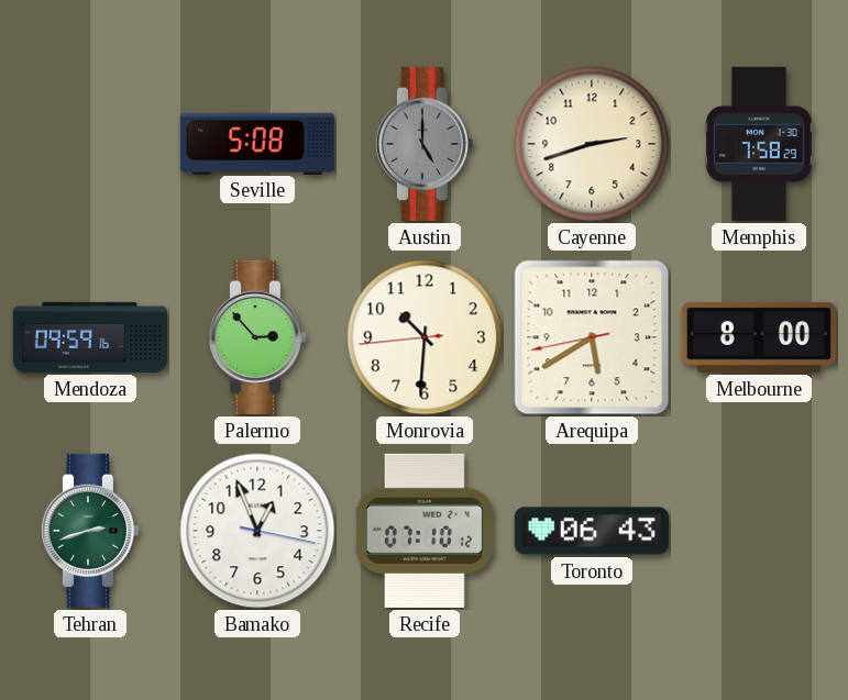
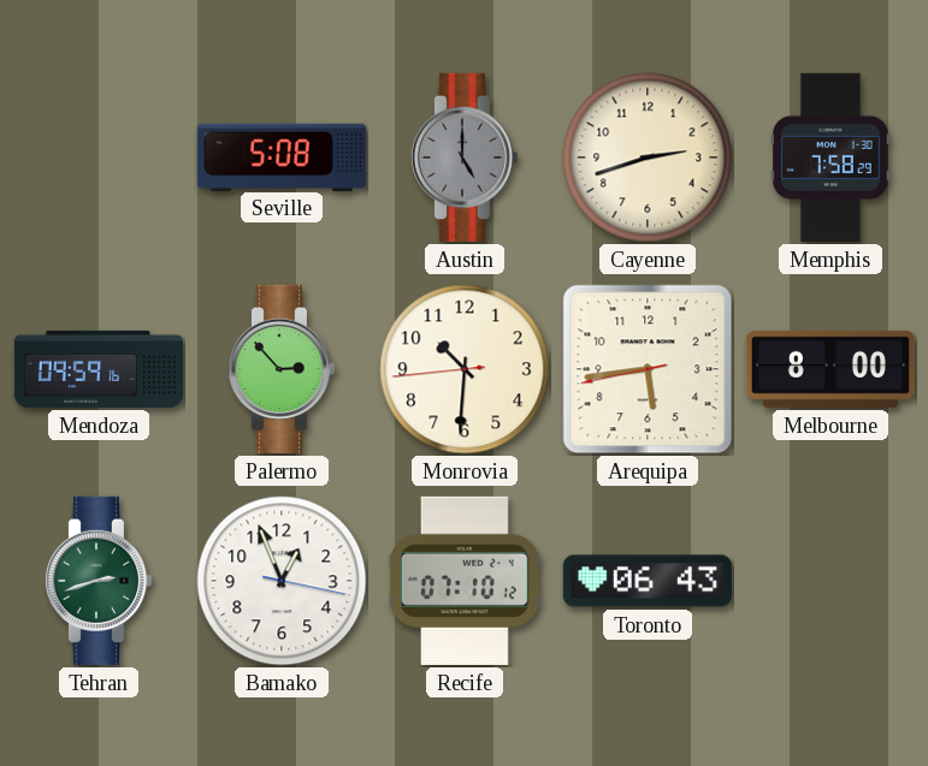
Arequipa: 5:39 -> 5:43 (648, 369)
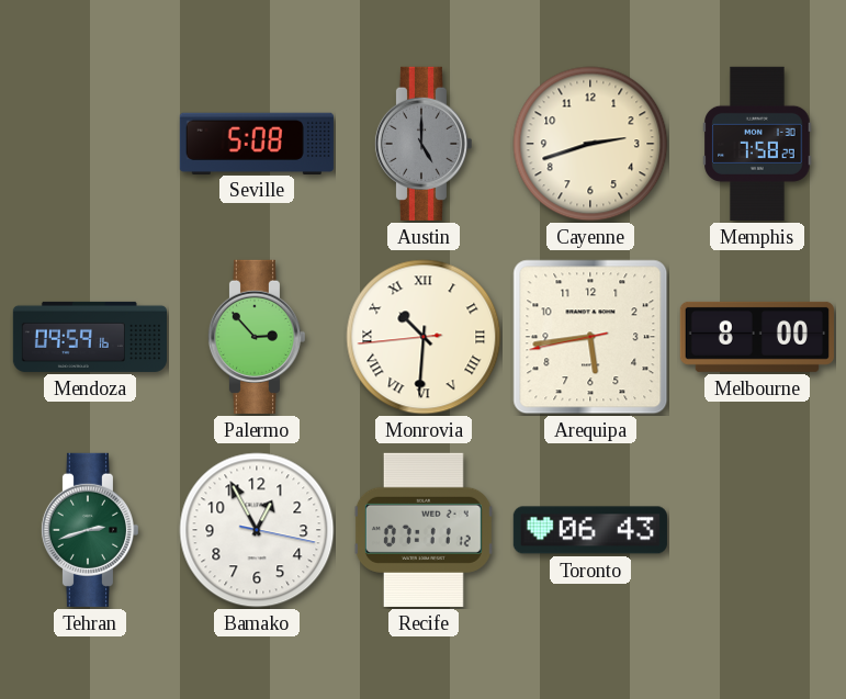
Monrovia numerals: Arabic -> Roman (424, 337)
Bamako: 12:56 -> 12:55 (257, 530)
Recife: 07:10 -> 07:11 (424, 530)
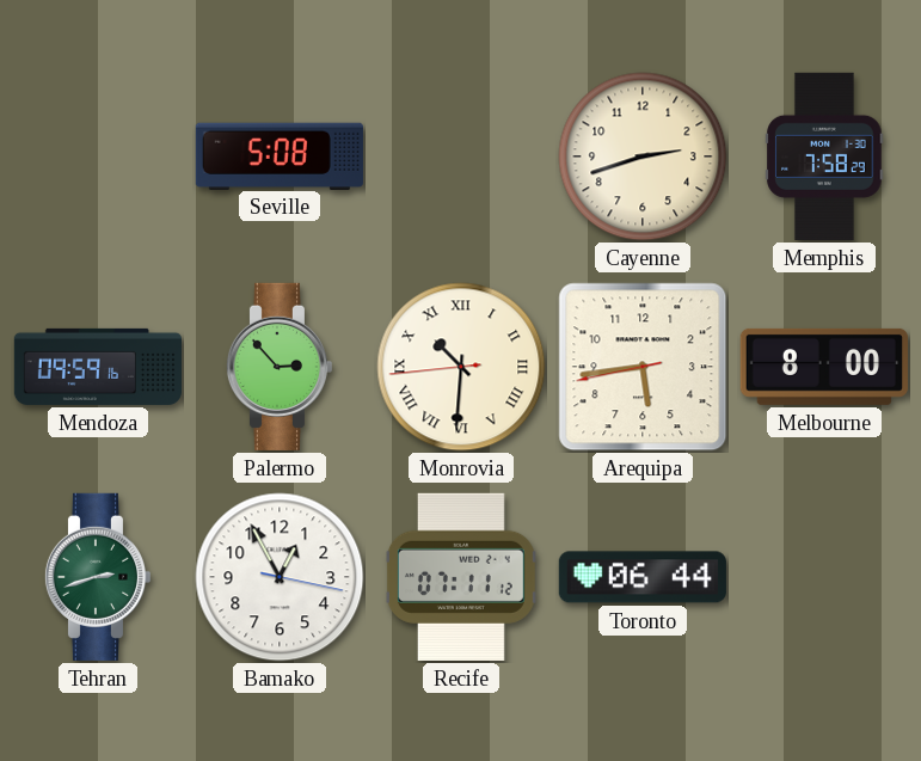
Austin: 5:00 -> none (422, 144)
Toronto: 06:43 -> 06:44 (643, 577)
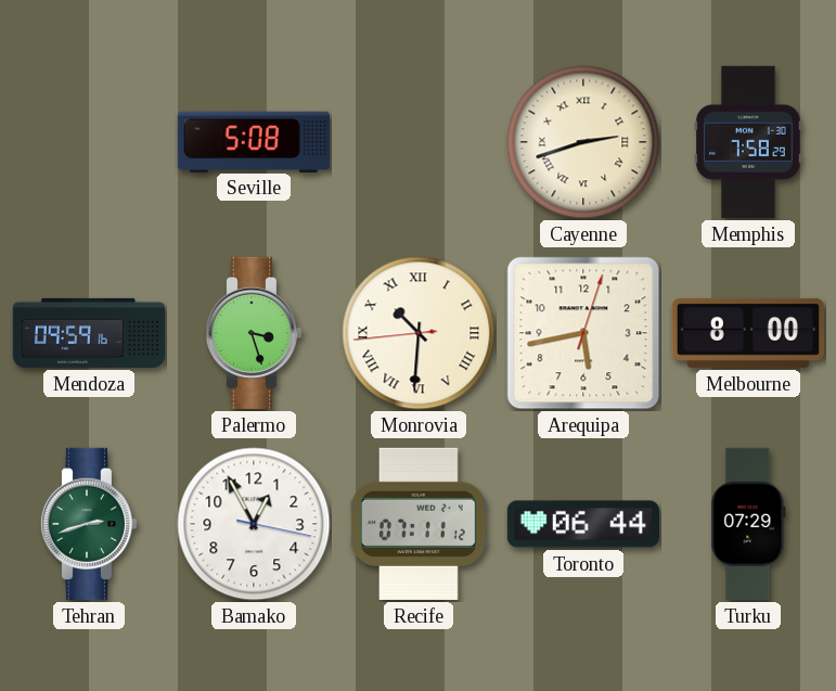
Cayenne numerals: Arabic -> Roman (583, 142)
Palermo: 2:53 -> 3:27 (253, 333)
Arequipa: 5:43:43 -> 5:43:03 (583, 333)
Turku: none -> 07:29 (748, 524)
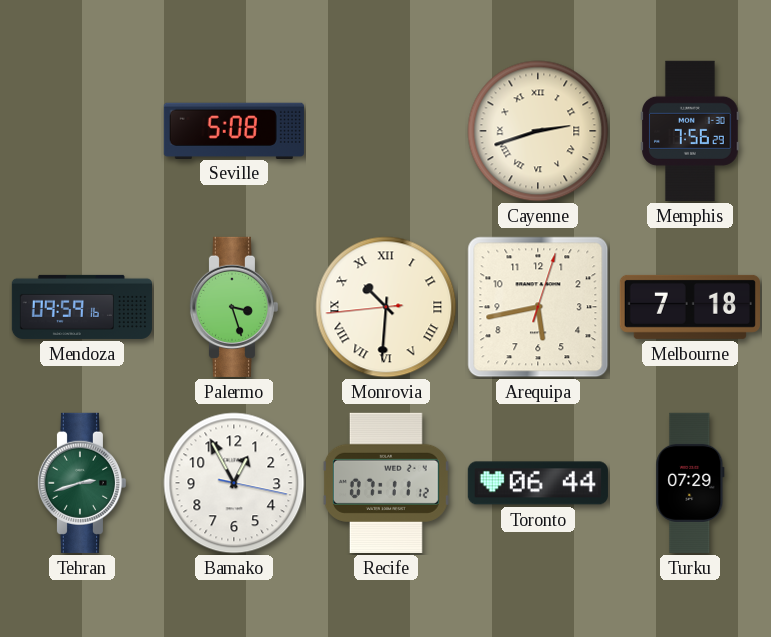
Memphis: 7:58 -> 7:56 (690, 131)
Melbourne: 8:00 -> 7:18 (690, 307)
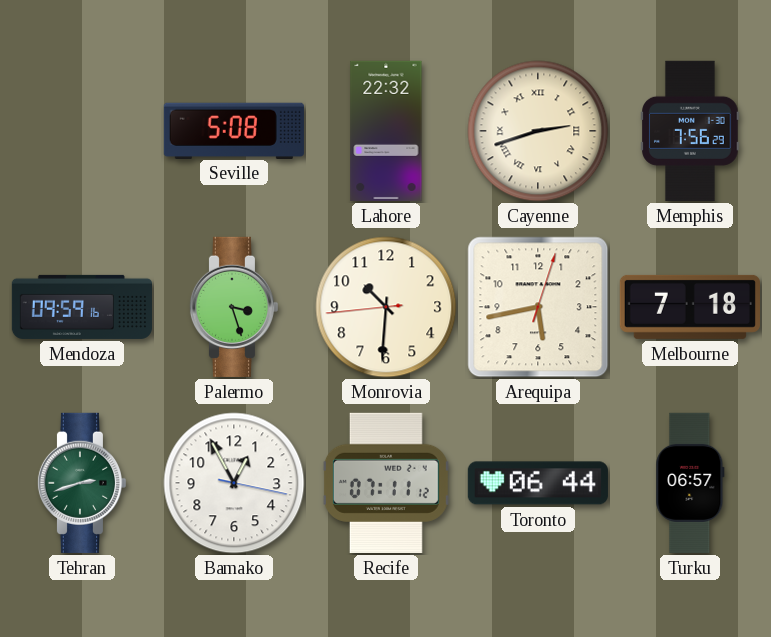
Lahore: none -> 22:32 (386, 131)
Monrovia numerals: Roman -> Arabic (386, 307)
Turku: 07:29 -> 06:57 (690, 483)
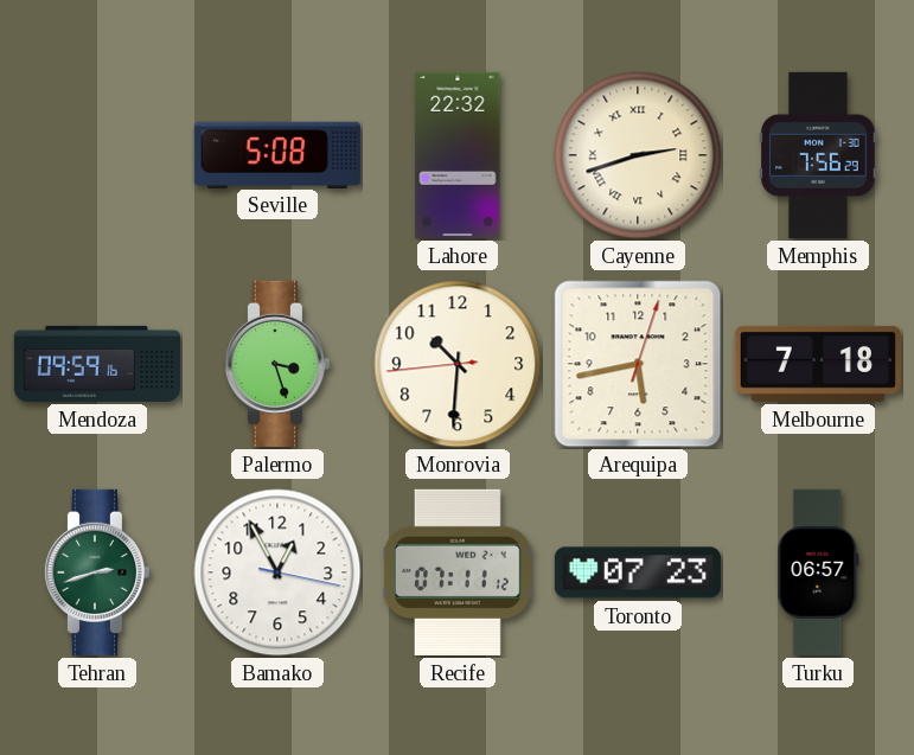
Toronto: 06:44 -> 07:23 (638, 572)
